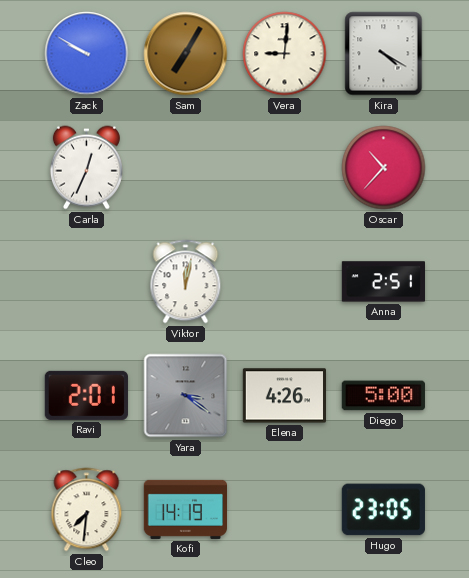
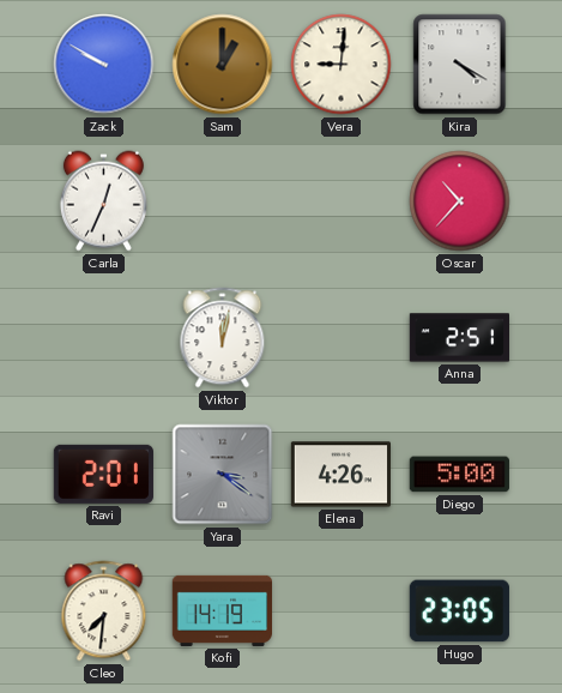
Sam: 7:05 -> 1:00 (223, 65)
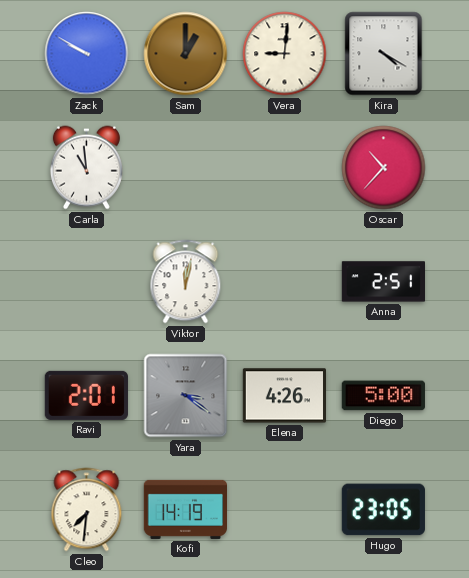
Carla: 12:34 -> 10:59 (86, 168)
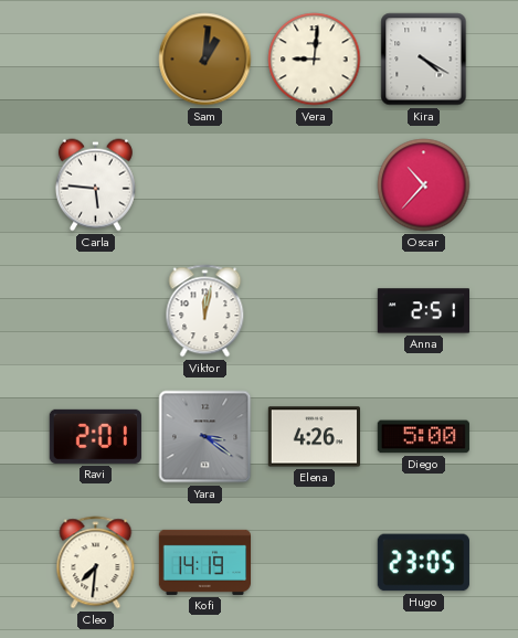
Zack: 9:50 -> none (87, 54)
Sam: 1:00 -> 1:01 (205, 60)
Carla: 10:59 -> 5:46 (95, 185)
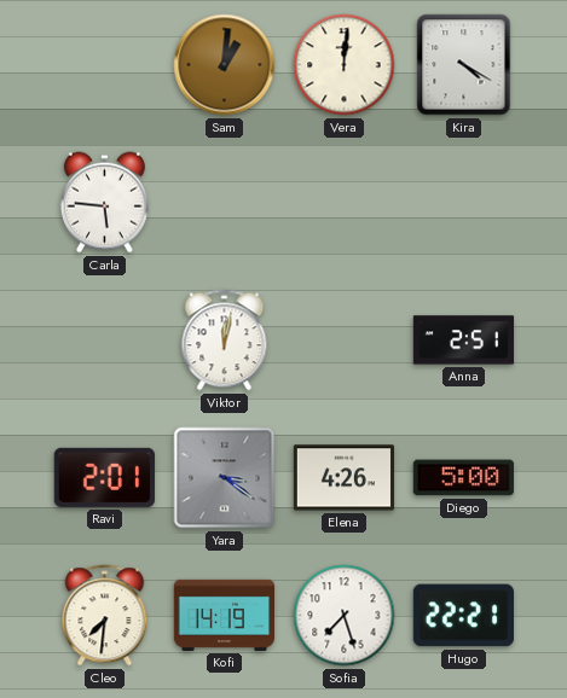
Vera: 9:01 -> 12:01 (345, 65)
Oscar: 10:37 -> none (424, 185)
Sofia: none -> 7:27 (345, 616)
Hugo: 23:05 -> 22:21 (463, 616)
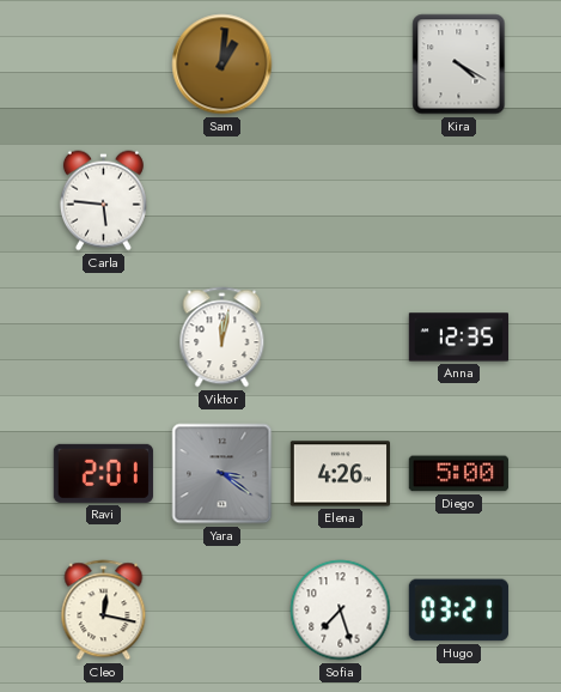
Vera: 12:01 -> none (345, 65)
Anna: 2:51 -> 12:35 (458, 338)
Cleo: 7:31 -> 12:17 (104, 611)
Kofi: 14:19 -> none (224, 615)
Hugo: 22:21 -> 03:21 (458, 611)
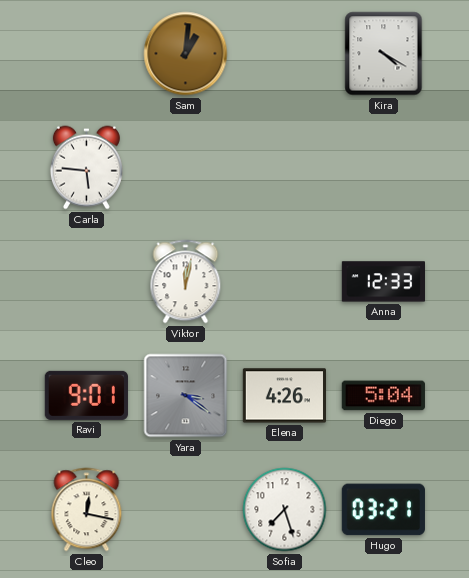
Anna: 12:35 -> 12:33 (383, 282)
Ravi: 2:01 -> 9:01 (86, 395)
Diego: 5:00 -> 5:04 (383, 396)
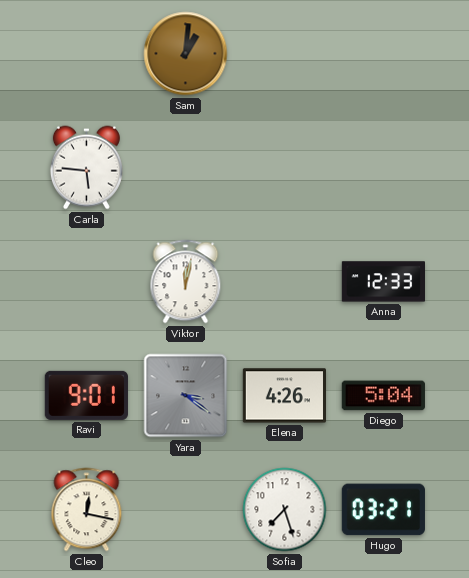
Kira: 4:20 -> none (384, 54)
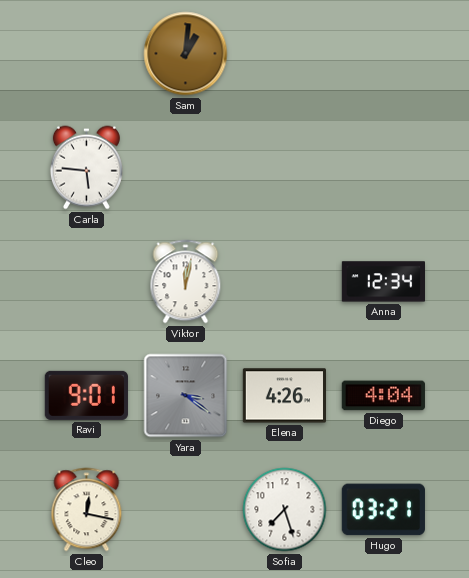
Anna: 12:33 -> 12:34 (383, 282)
Diego: 5:04 -> 4:04 (383, 396)
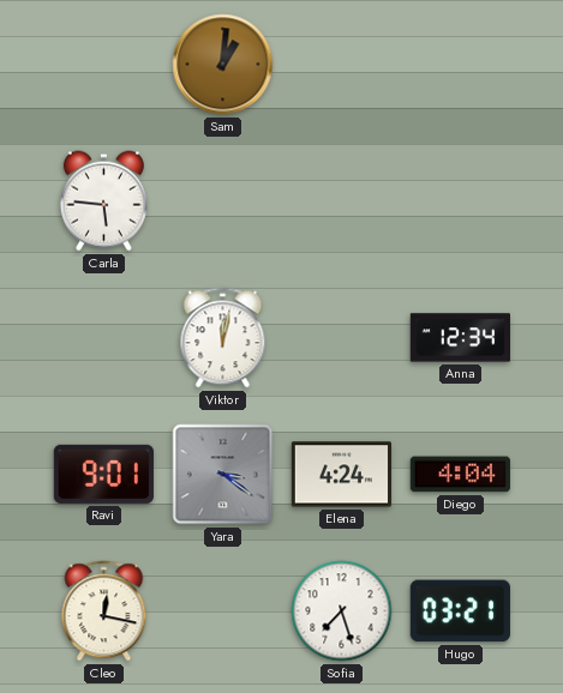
Elena: 4:26 -> 4:24 (341, 475)
